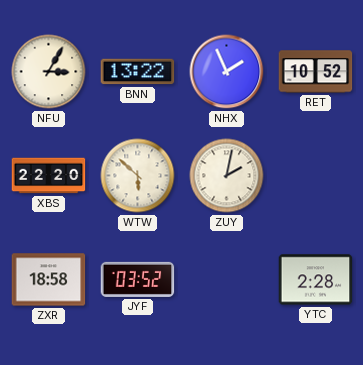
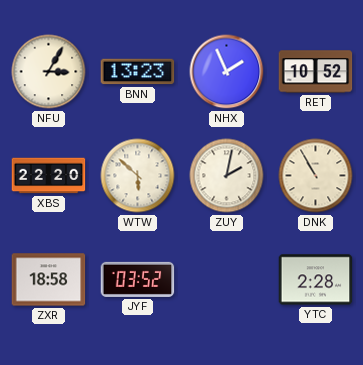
BNN: 13:22 -> 13:23 (138, 72)
DNK: none -> 10:55 (316, 176)
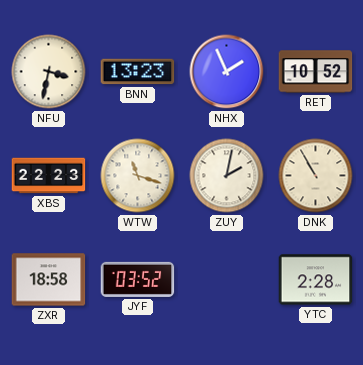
NFU: 3:05 -> 3:32 (49, 72)
XBS: 22:20 -> 22:23 (49, 176)
WTW: 5:52 -> 11:18 (138, 176)
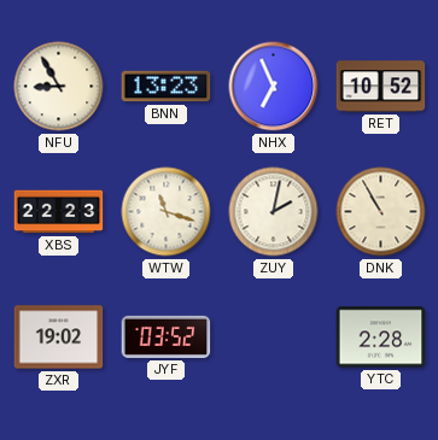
NFU: 3:32 -> 8:55 (59, 87)
NHX: 1:56 -> 6:56 (274, 87)
ZXR: 18:58 -> 19:02 (59, 338)
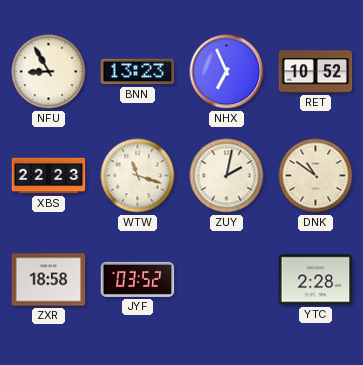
DNK: 10:55 -> 10:51 (316, 176)
ZXR: 19:02 -> 18:58 (49, 280)
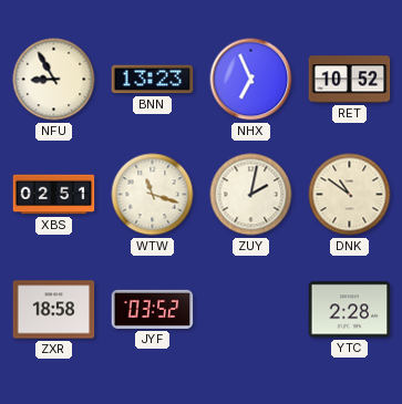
XBS: 22:23 -> 02:51 (54, 195)
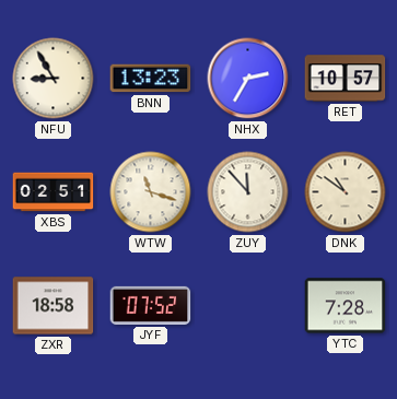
NHX: 6:56 -> 2:35 (248, 79)
RET: 10:52 -> 10:57 (346, 79)
ZUY: 2:02 -> 11:53 (248, 192)
JYF: 03:52 -> 07:52 (151, 305)
YTC: 2:28 -> 7:28 (346, 306)
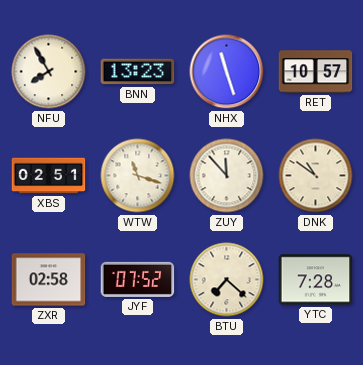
NFU: 8:55 -> 7:55 (49, 72)
NHX: 2:35 -> 11:27 (227, 72)
ZXR: 18:58 -> 02:58 (49, 280)
BTU: none -> 7:22 (227, 280)
